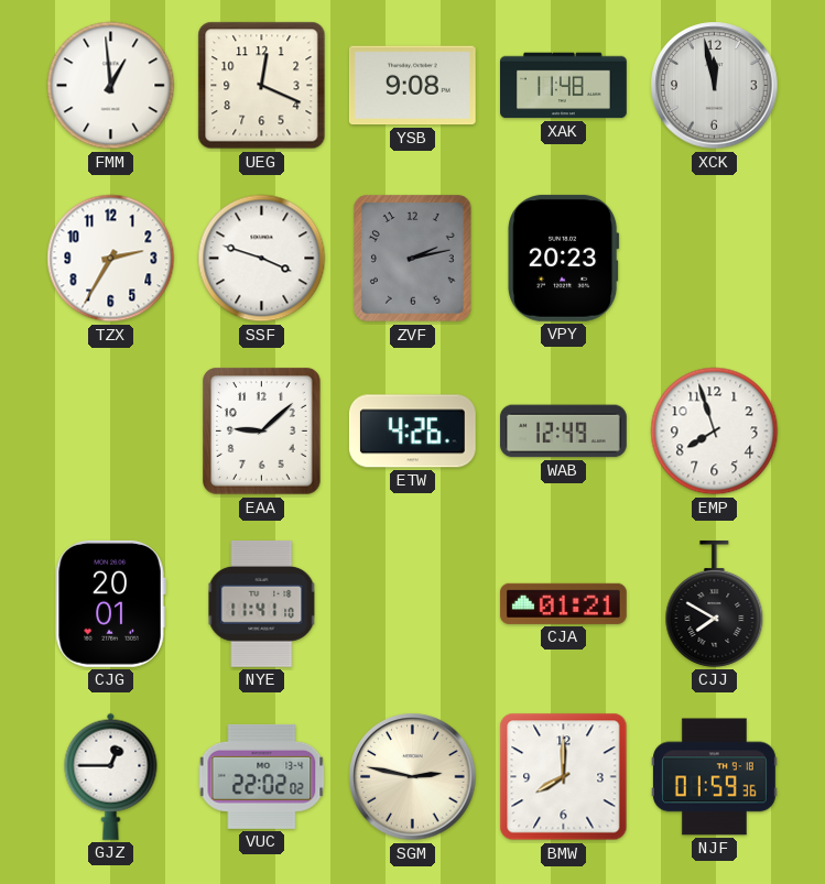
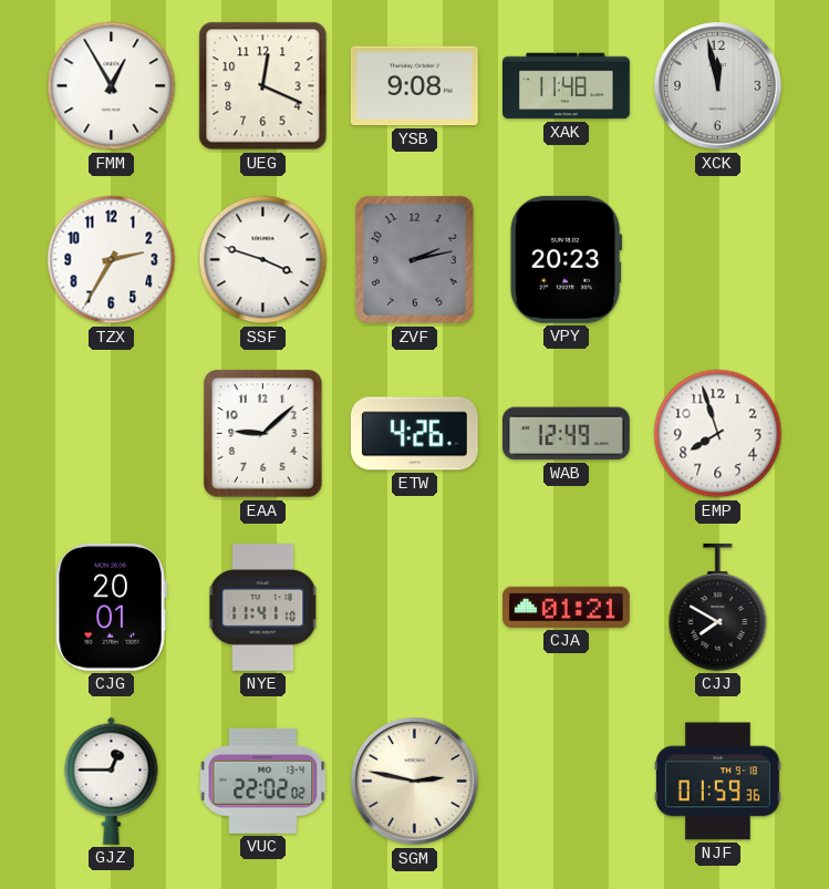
FMM: 12:59 -> 12:55 (112, 86)
BMW: 8:00 -> none (564, 777)
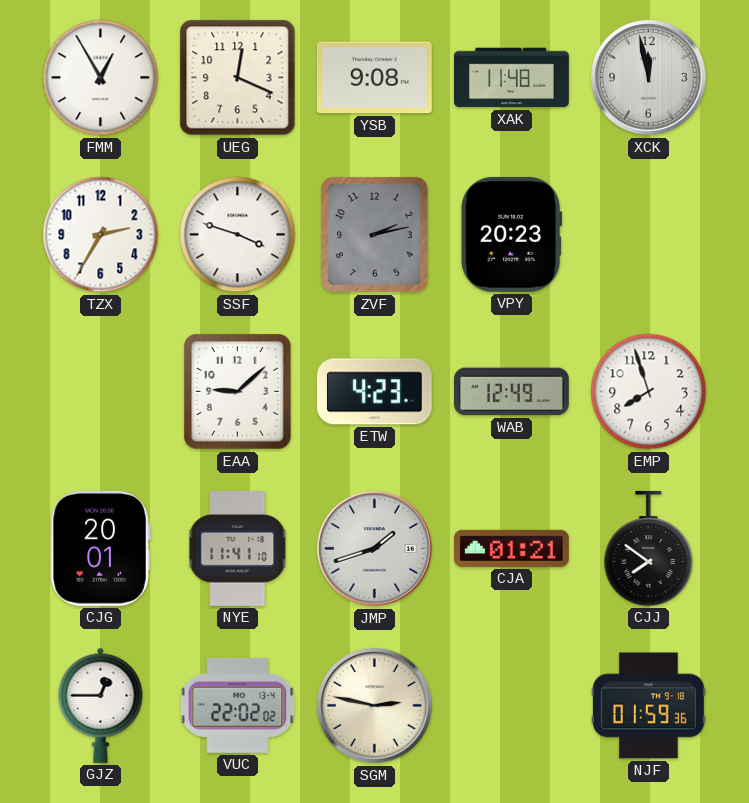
ETW: 4:26 -> 4:23 (374, 392)
JMP: none -> 1:42 (375, 549)
CJJ: 7:50 -> 7:51 (649, 548)
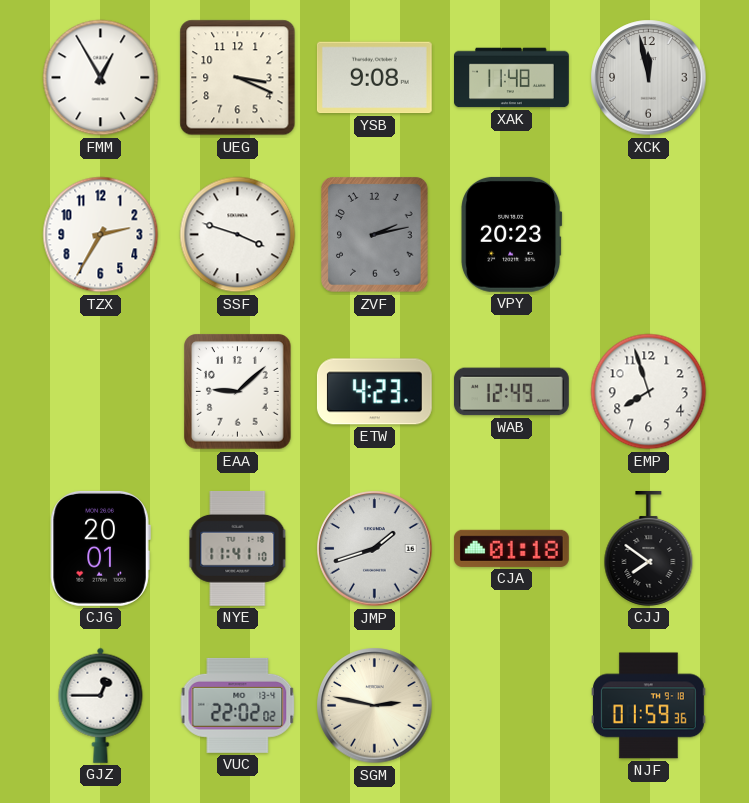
UEG: 12:19 -> 3:19 (238, 78)
CJA: 01:21 -> 01:18 (511, 548)
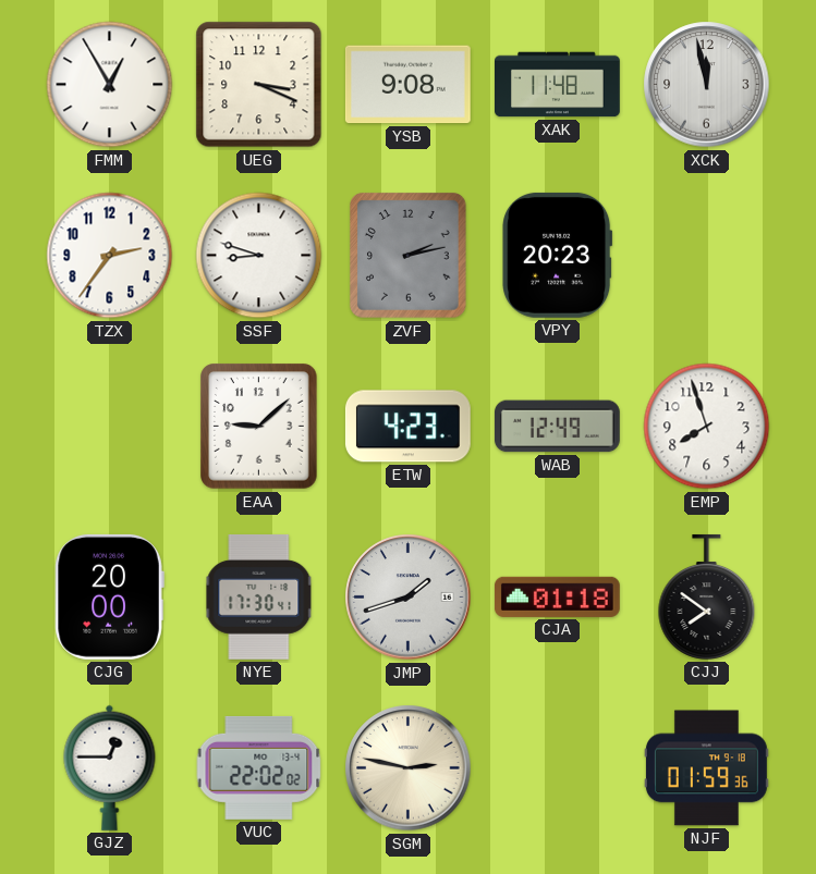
TZX: 2:35 -> 2:36 (110, 256)
SSF: 3:48 -> 8:48 (259, 256)
CJG: 20:01 -> 20:00 (109, 596)
NYE: 11:41 -> 17:30 (259, 596)
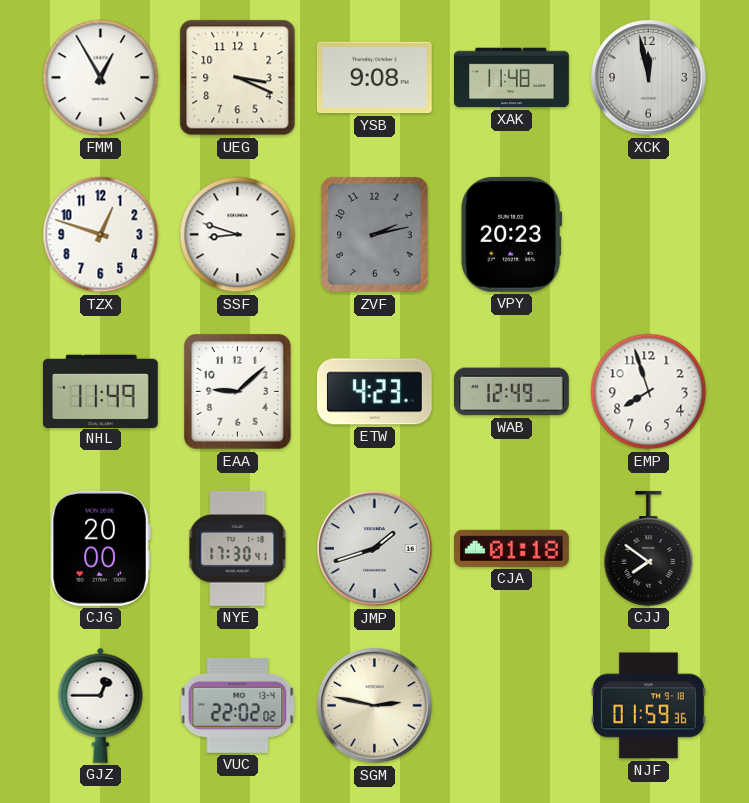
TZX: 2:36 -> 12:48 (101, 235)
NHL: none -> 11:49 (100, 391)
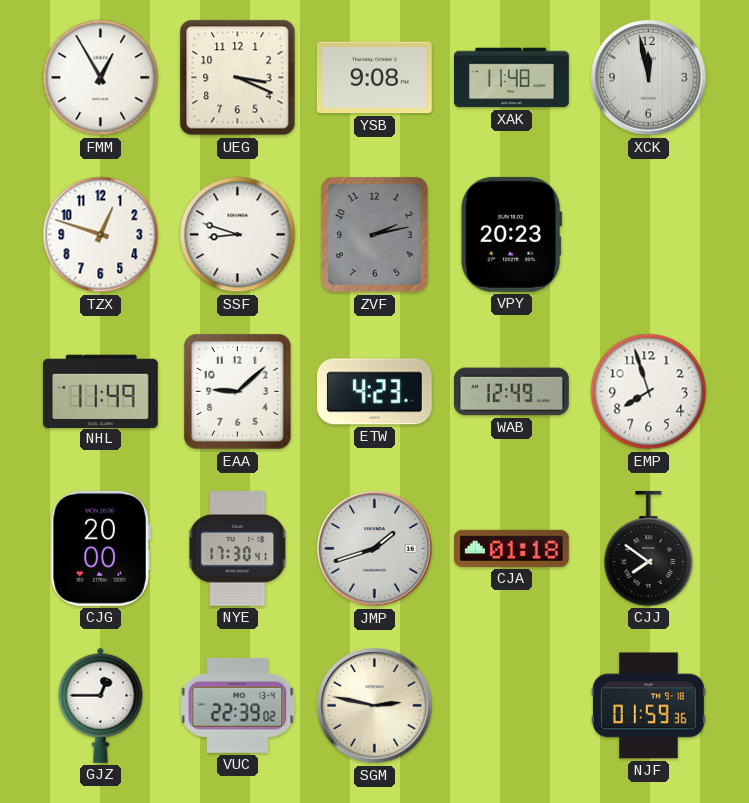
VUC: 22:02 -> 22:39 (238, 705)
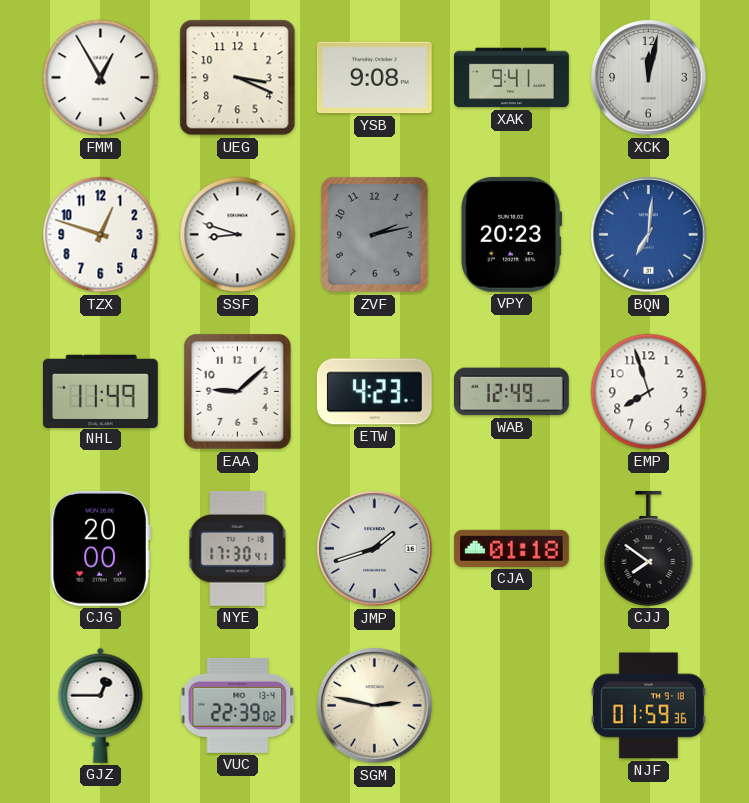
XAK: 11:48 -> 9:41 (512, 78)
XCK: 11:58 -> 12:02 (649, 78)
BQN: none -> 7:01 (649, 235)
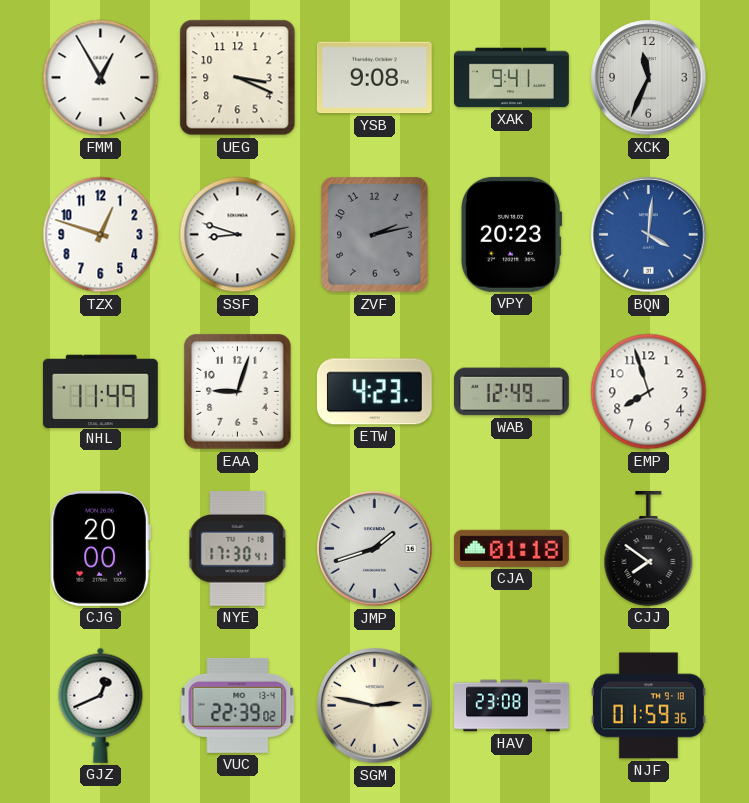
XCK: 12:02 -> 11:34 (649, 78)
BQN: 7:01 -> 4:01 (649, 235)
EAA: 9:08 -> 9:03 (238, 392)
GJZ: 12:45 -> 12:41 (101, 705)
HAV: none -> 23:08 (512, 706)
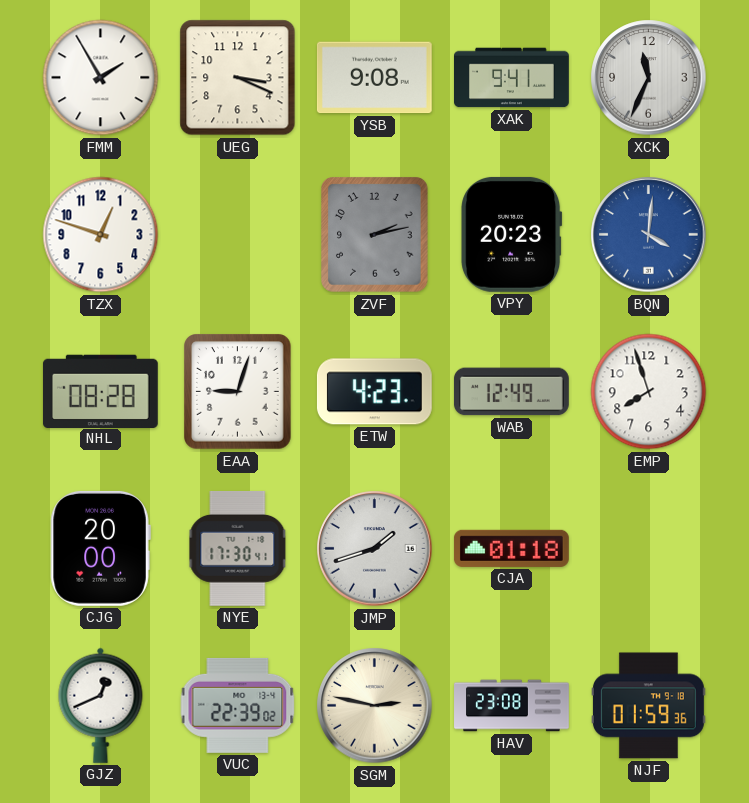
FMM: 12:55 -> 1:55 (101, 78)
SSF: 8:48 -> none (238, 235)
NHL: 11:49 -> 08:28 (100, 391)
CJJ: 7:51 -> none (649, 548)
